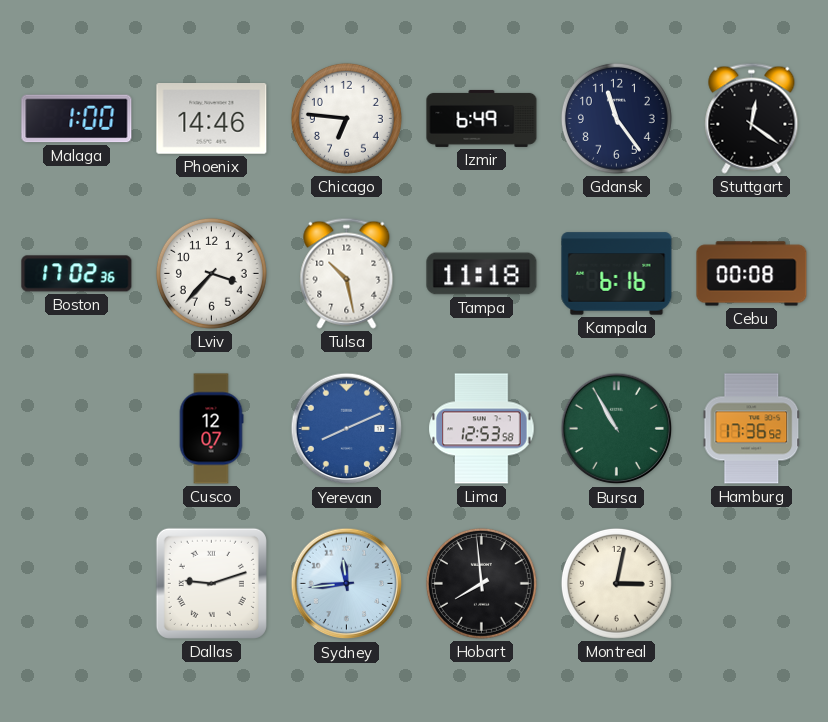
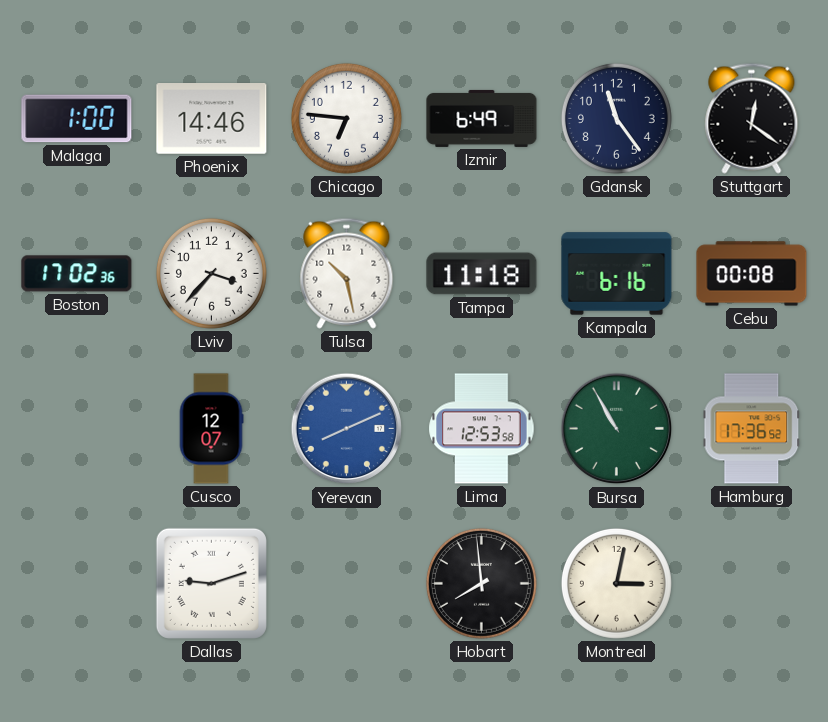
Sydney: 11:44 -> none (347, 584)
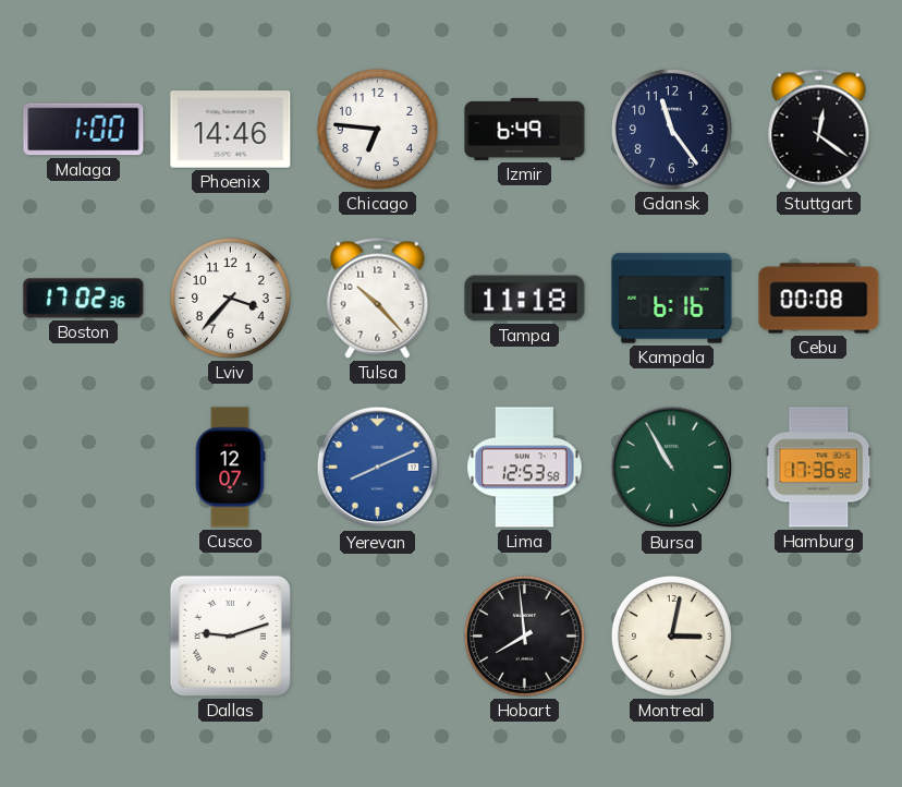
Tulsa: 10:28 -> 10:23 (378, 298)
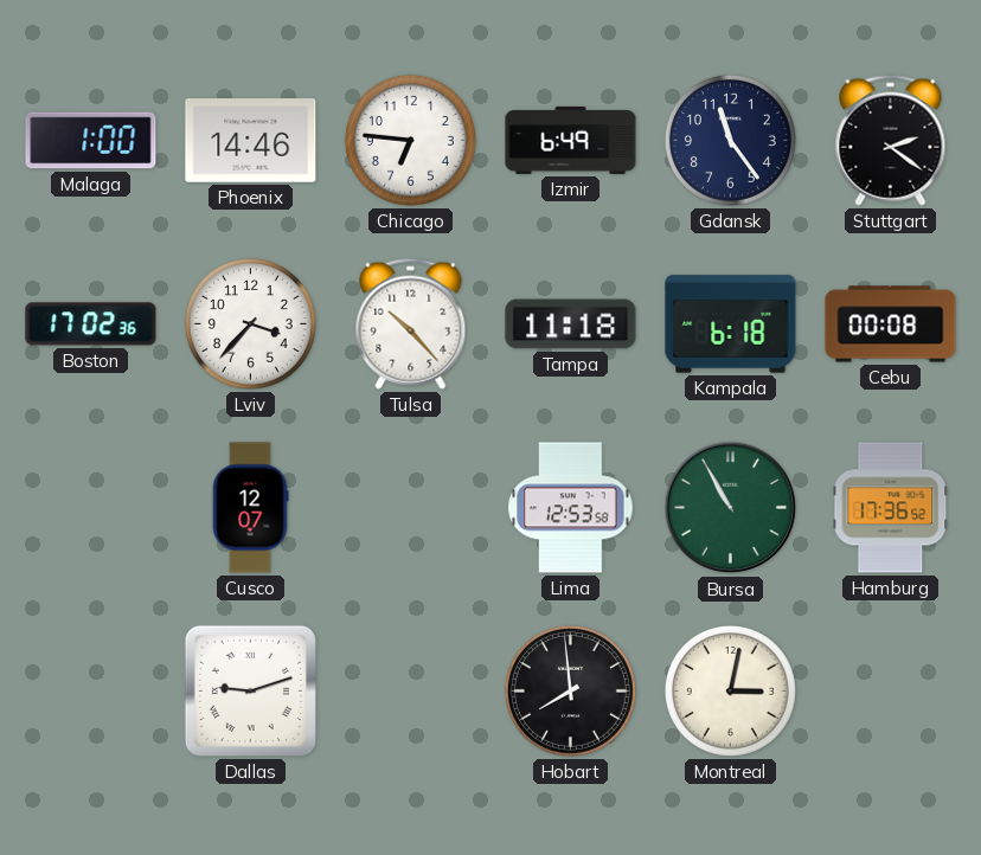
Stuttgart: 12:21 -> 2:21 (891, 140)
Kampala: 6:16 -> 6:18 (731, 324)
Yerevan: 8:11 -> none (378, 468)
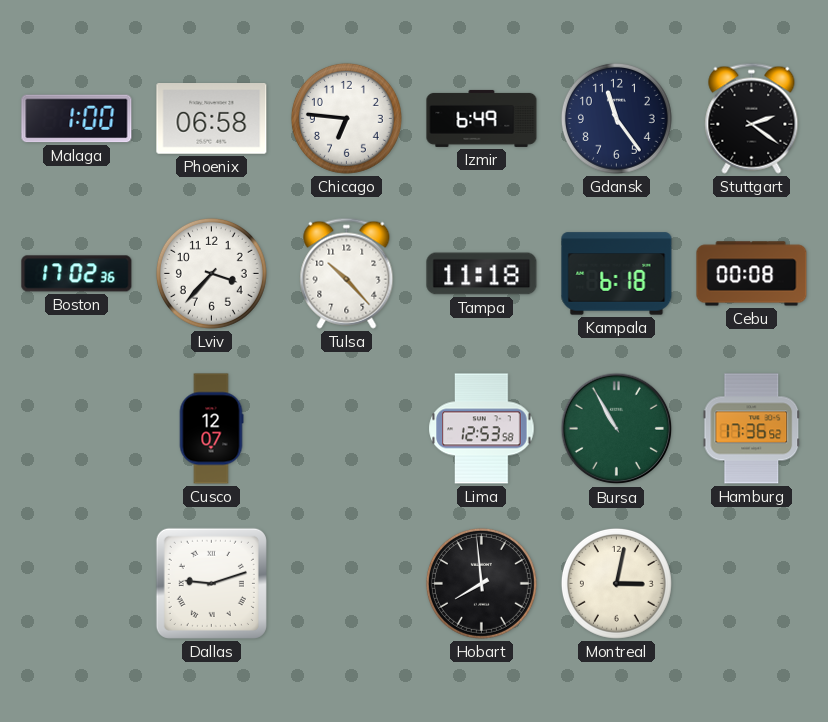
Phoenix: 14:46 -> 06:58 (212, 119)
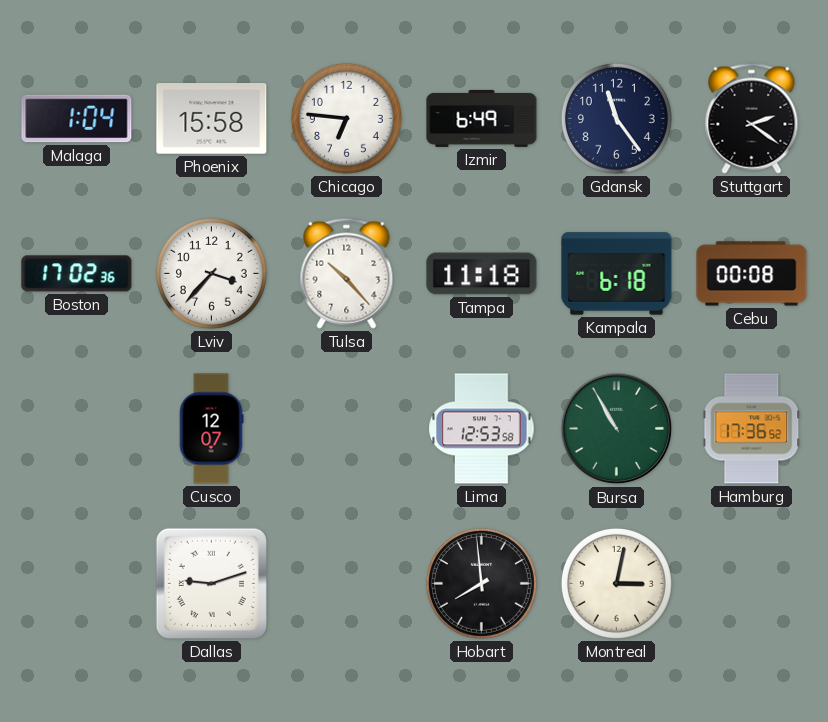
Malaga: 1:00 -> 1:04 (77, 119)
Phoenix: 06:58 -> 15:58 (212, 119)
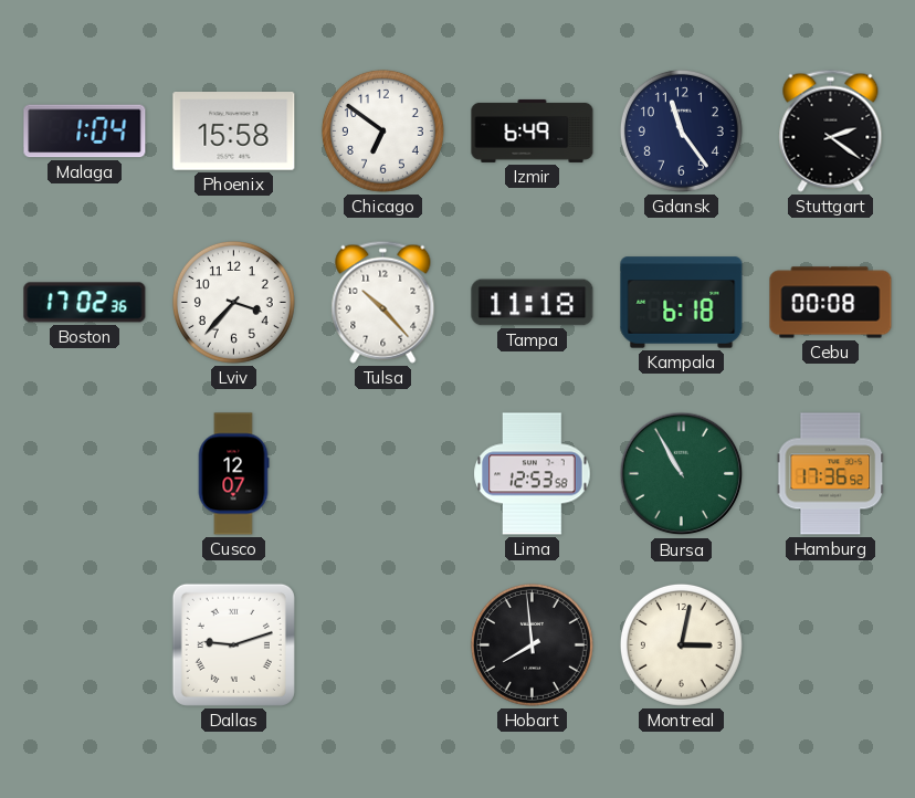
Chicago: 6:46 -> 6:51 (382, 130)
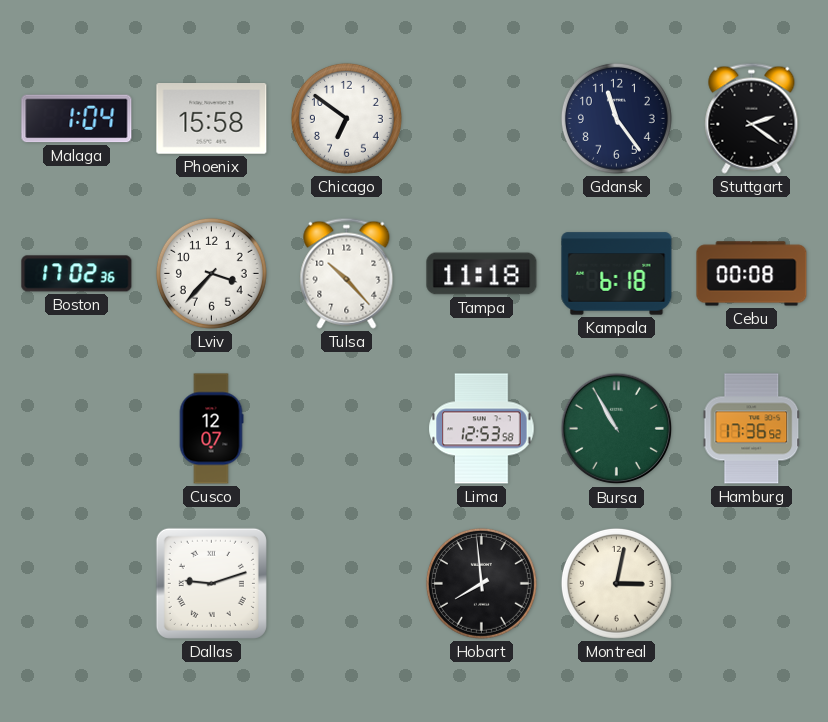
Izmir: 6:49 -> none (533, 130)
